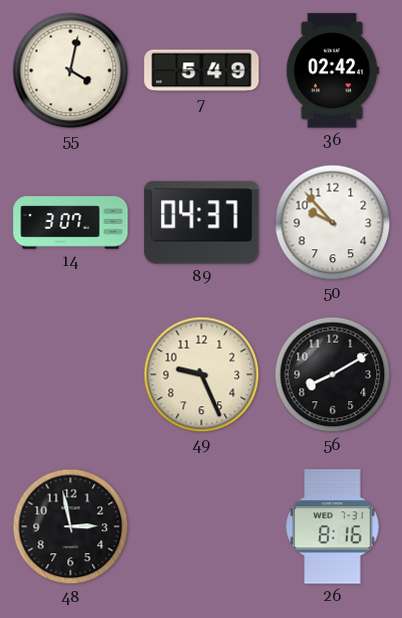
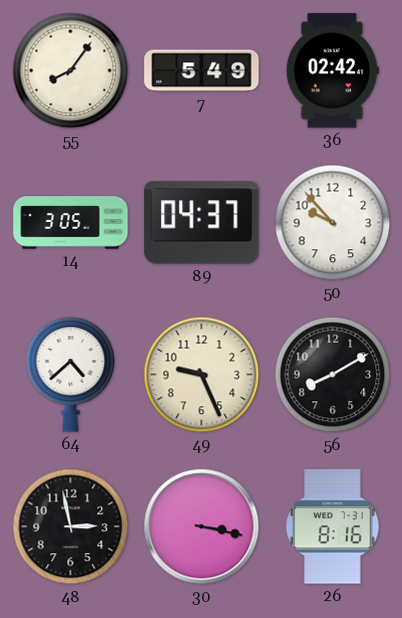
55: 4:02 -> 8:06 (71, 71)
14: 3:07 -> 3:05 (71, 223)
64: none -> 4:38 (71, 375)
30: none -> 3:17 (202, 527)
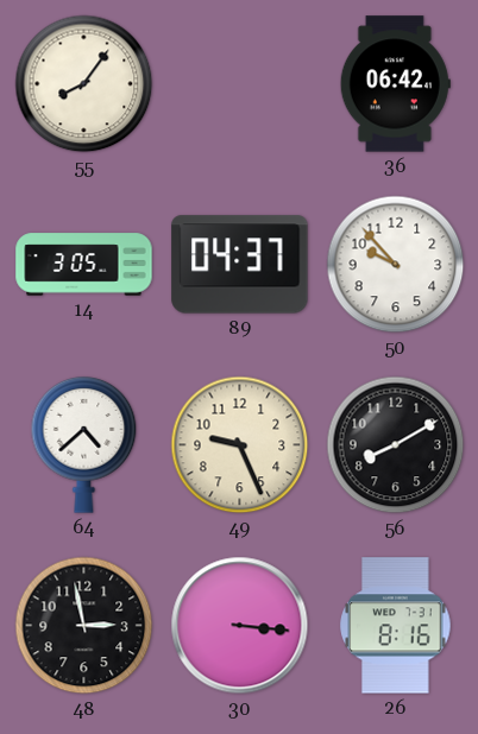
7: 5:49 -> none (202, 71)
36: 02:42 -> 06:42 (395, 84)
30: 3:17 -> 3:16 (240, 626)
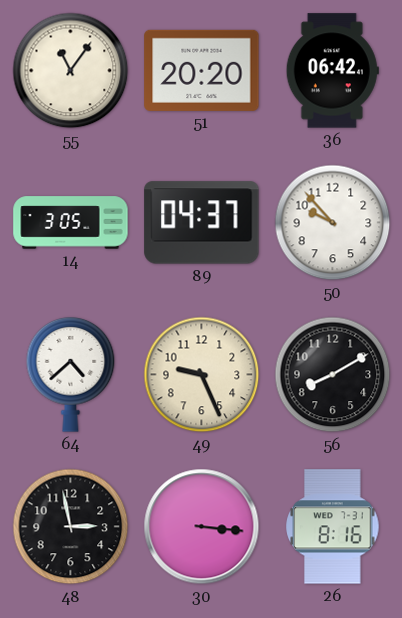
55: 8:06 -> 11:06 (71, 71)
51: none -> 20:20 (202, 70)
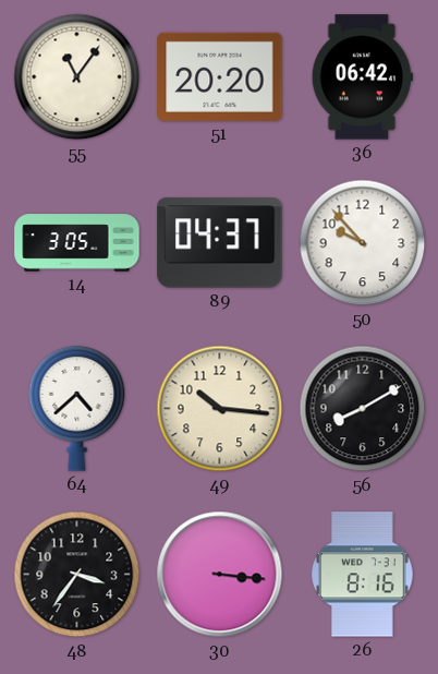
49: 9:26 -> 10:16 (220, 409)
48: 2:58 -> 3:36 (77, 575)
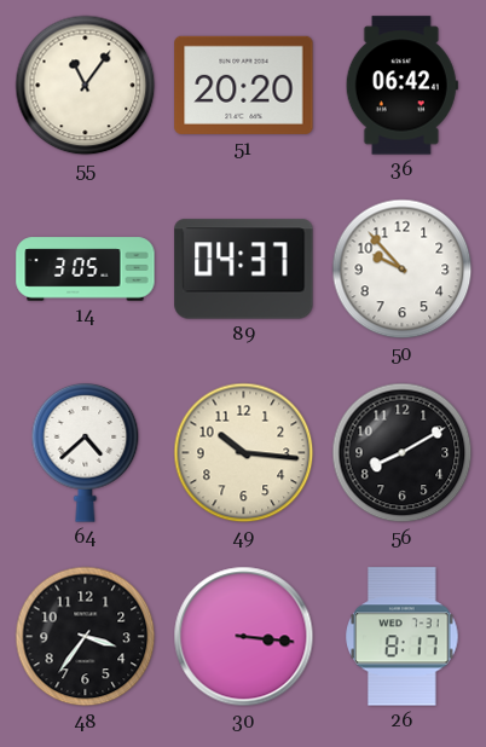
26: 8:16 -> 8:17 (403, 637)
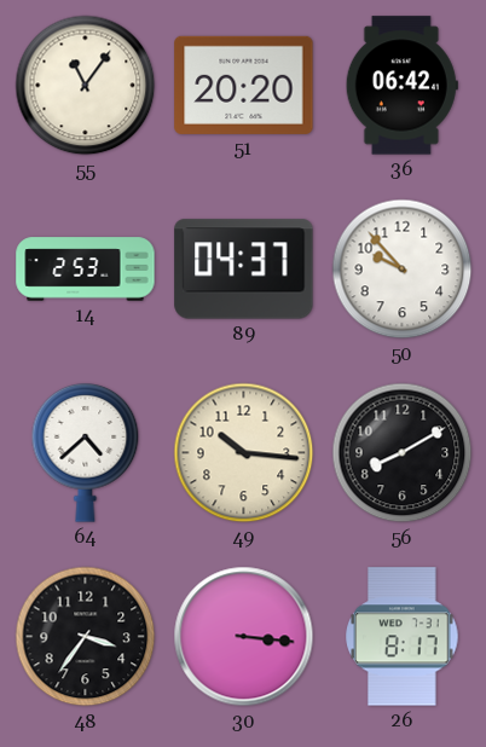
14: 3:05 -> 2:53 (86, 270)
